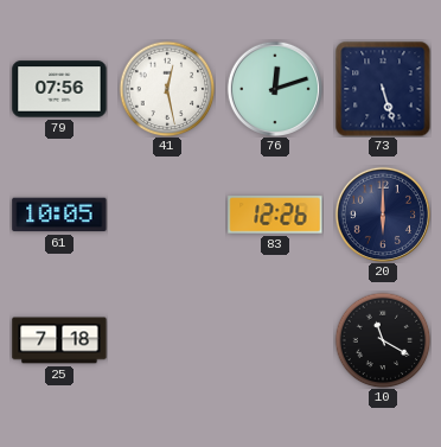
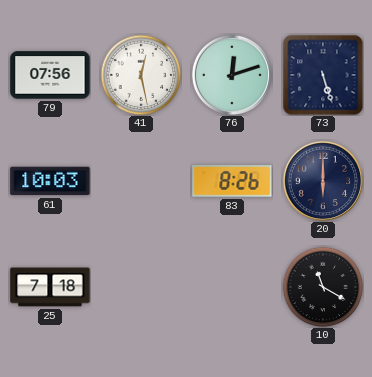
61: 10:05 -> 10:03 (50, 181)
83: 12:26 -> 8:26 (232, 181)
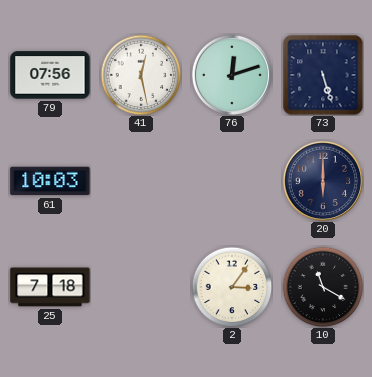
83: 8:26 -> none (232, 181)
2: none -> 3:06 (232, 287)
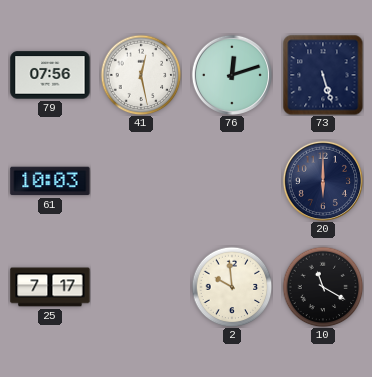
25: 7:18 -> 7:17 (50, 287)
2: 3:06 -> 9:59 (232, 287)
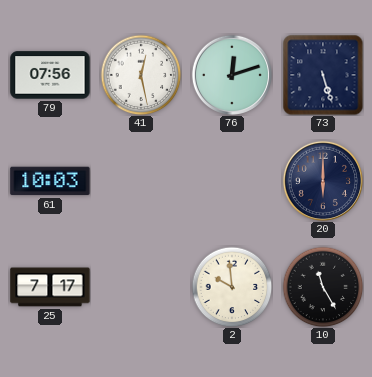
10: 11:20 -> 11:25 (323, 287)
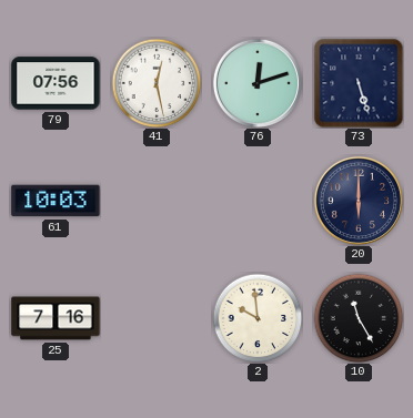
25: 7:17 -> 7:16 (56, 318)
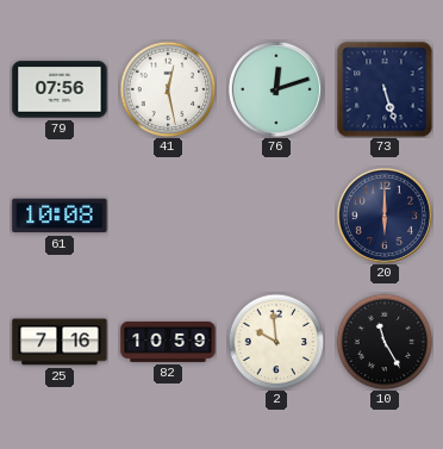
61: 10:03 -> 10:08 (60, 216)
82: none -> 10:59 (168, 342)
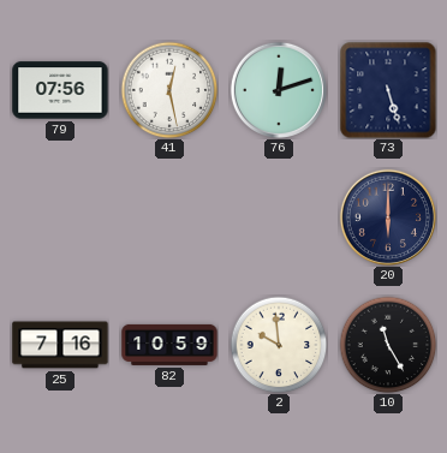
61: 10:08 -> none (60, 216)
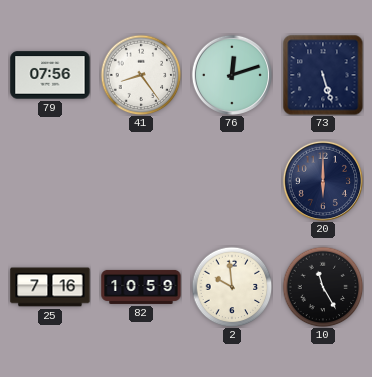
41: 12:28 -> 8:24 (141, 75)
